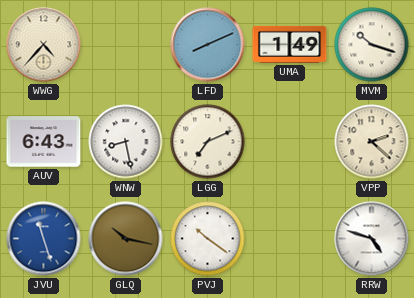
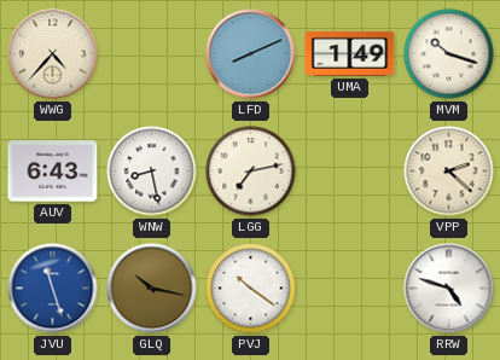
LGG: 7:11 -> 7:13 (251, 172)
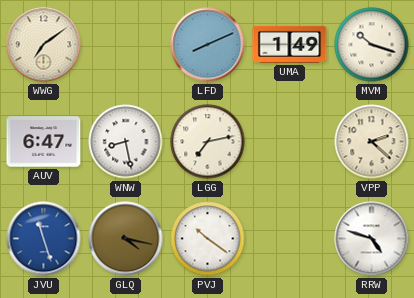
WWG: 4:37 -> 7:09 (44, 45)
AUV: 6:43 -> 6:47 (44, 142)
GLQ: 10:17 -> 4:17 (126, 239)
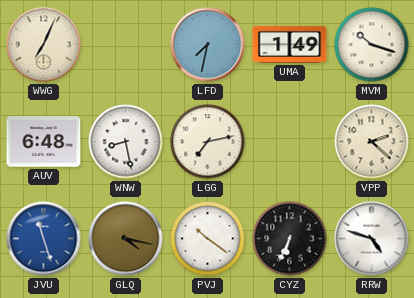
WWG: 7:09 -> 7:04 (44, 45)
LFD: 8:11 -> 7:32 (208, 45)
AUV: 6:47 -> 6:48 (44, 142)
CYZ: none -> 6:34 (290, 239)
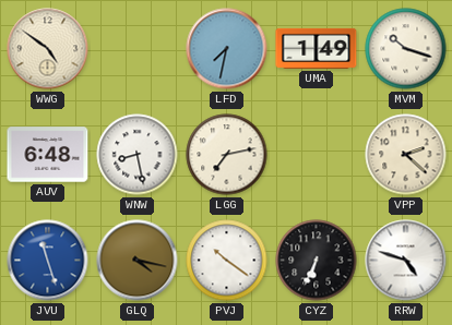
WWG: 7:04 -> 4:51 (48, 49)
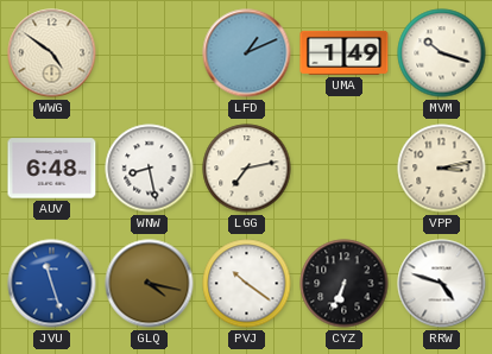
LFD: 7:32 -> 1:11 (247, 53)
VPP: 2:22 -> 3:13 (442, 169)
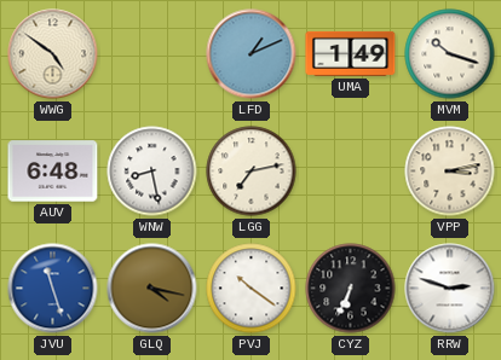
RRW: 4:48 -> 2:48 (450, 289)
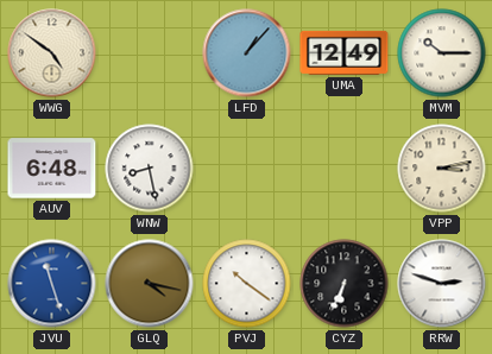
LFD: 1:11 -> 1:07 (247, 53)
UMA: 1:49 -> 12:49 (345, 52)
MVM: 10:18 -> 10:15 (442, 53)
LGG: 7:13 -> none (252, 172)
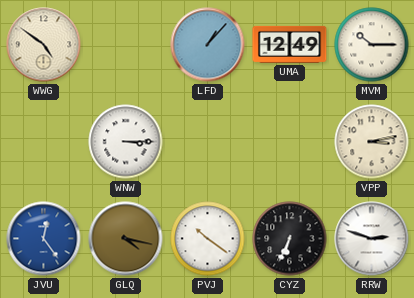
AUV: 6:48 -> none (52, 169)
WNW: 8:28 -> 3:15 (126, 142)
JVU: 11:27 -> 12:24 (44, 239)
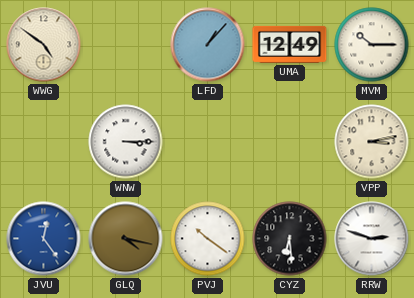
CYZ: 6:34 -> 6:29 (290, 239)
